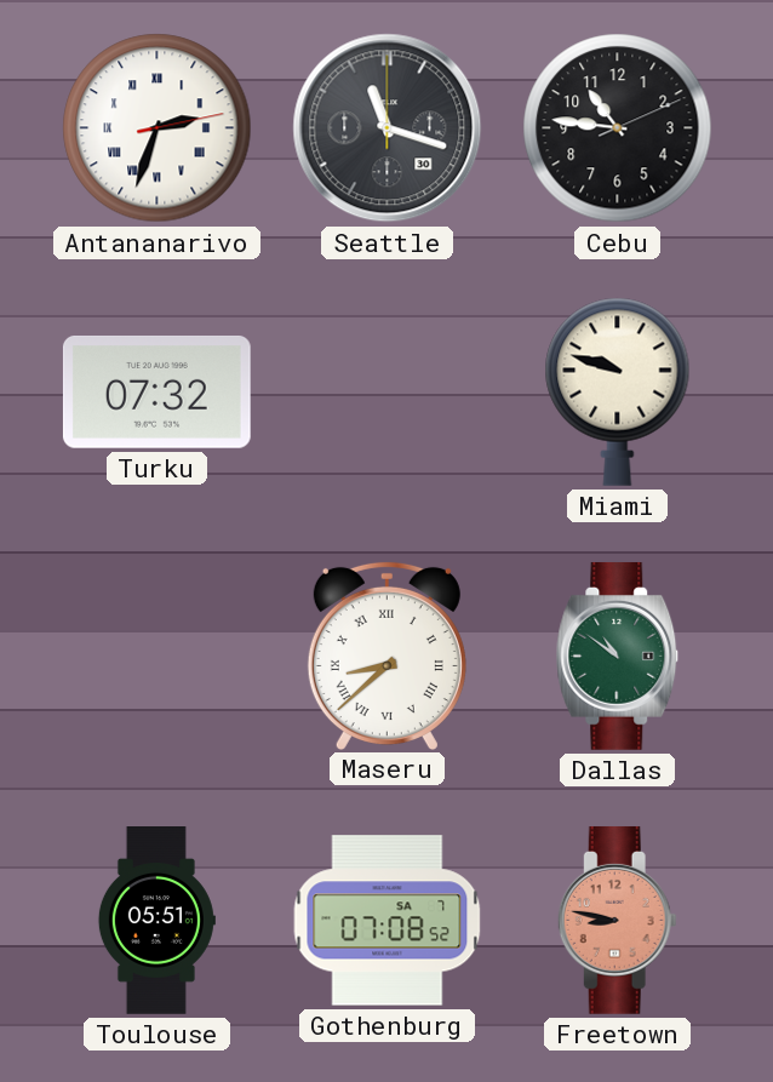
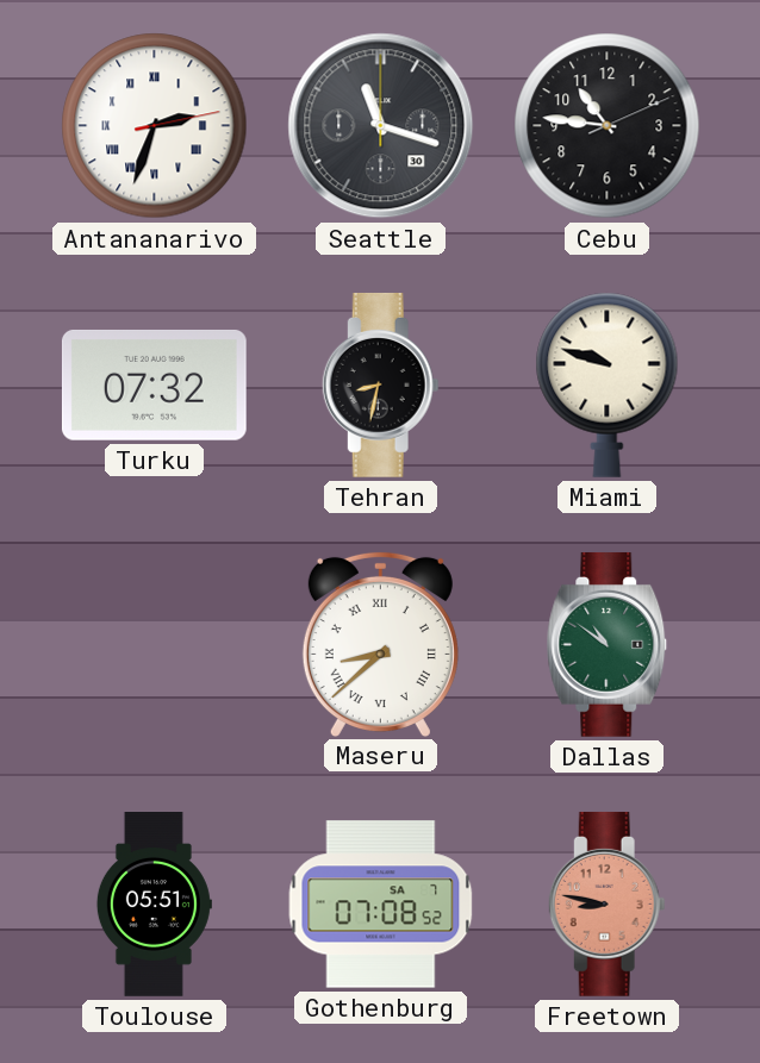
Tehran: none -> 8:32 (380, 384)
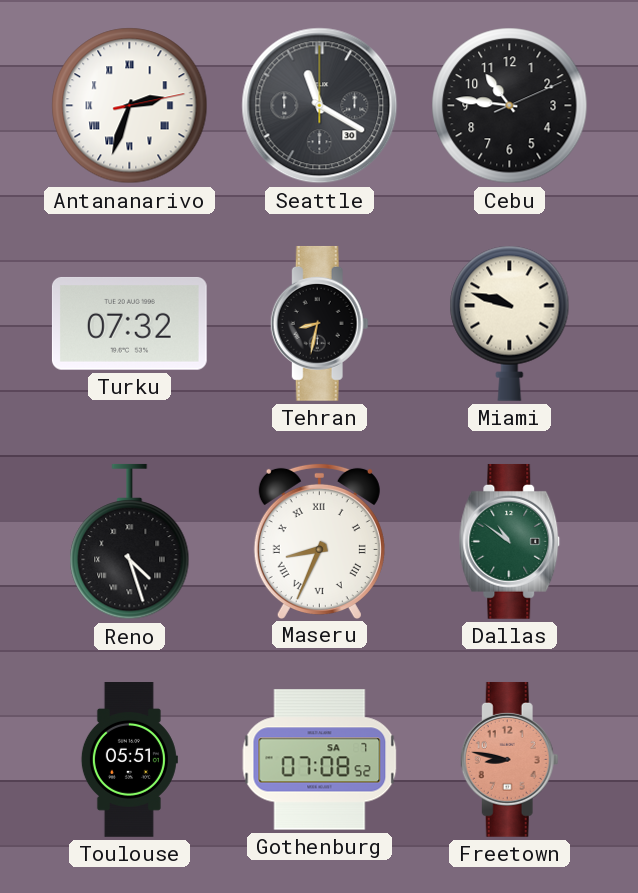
Seattle: 11:18 -> 11:20 (320, 106)
Reno: none -> 4:27 (130, 542)
Maseru: 8:38 -> 8:34 (319, 541)
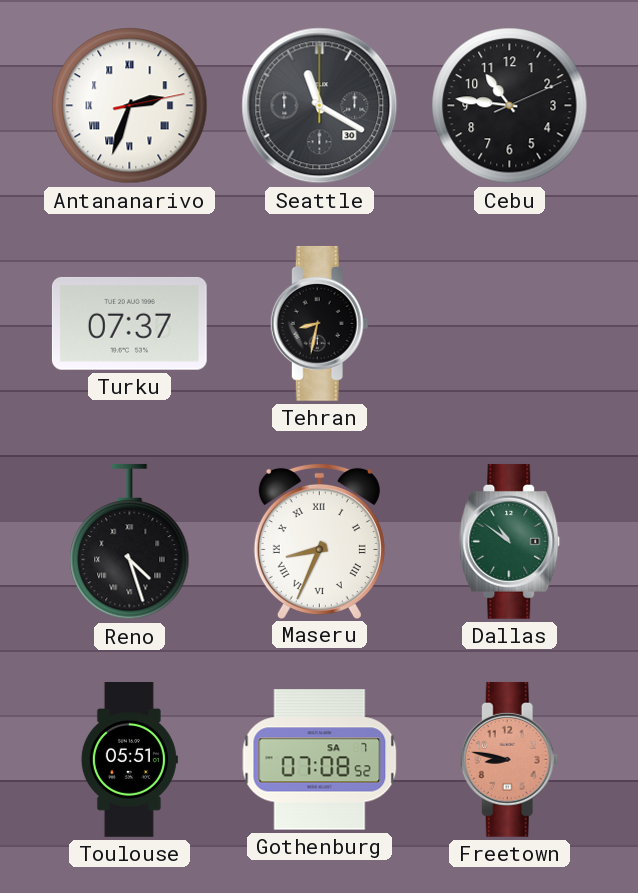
Turku: 07:32 -> 07:37 (129, 323)
Miami: 9:48 -> none (510, 323)
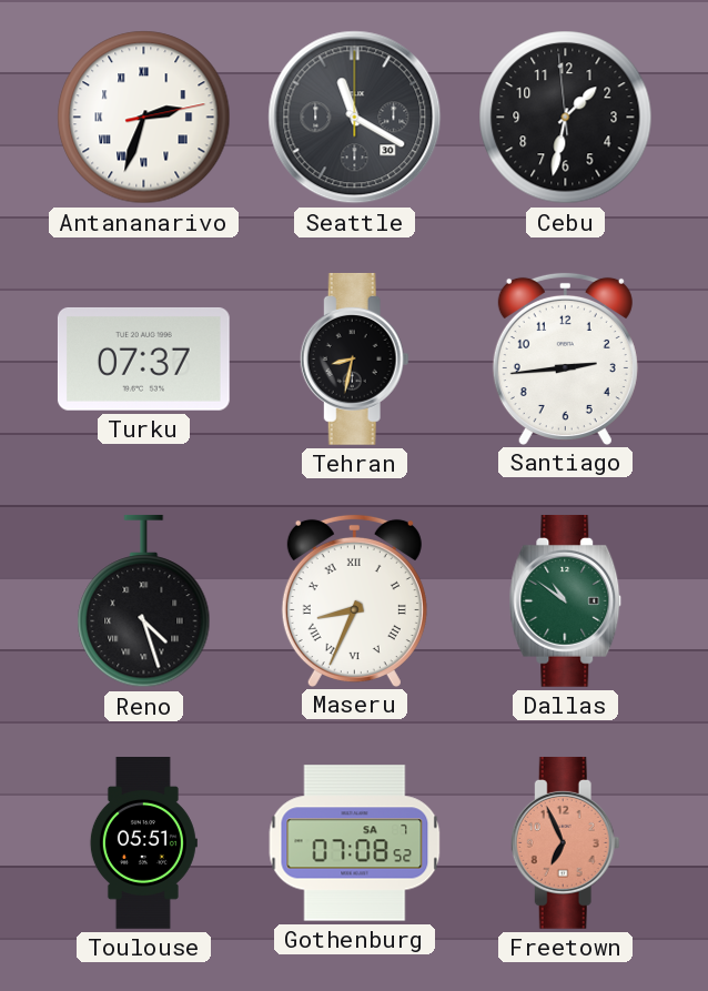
Cebu: 10:46 -> 1:31 (566, 118)
Santiago: none -> 2:44 (565, 358)
Freetown: 8:47 -> 6:56 (565, 842)
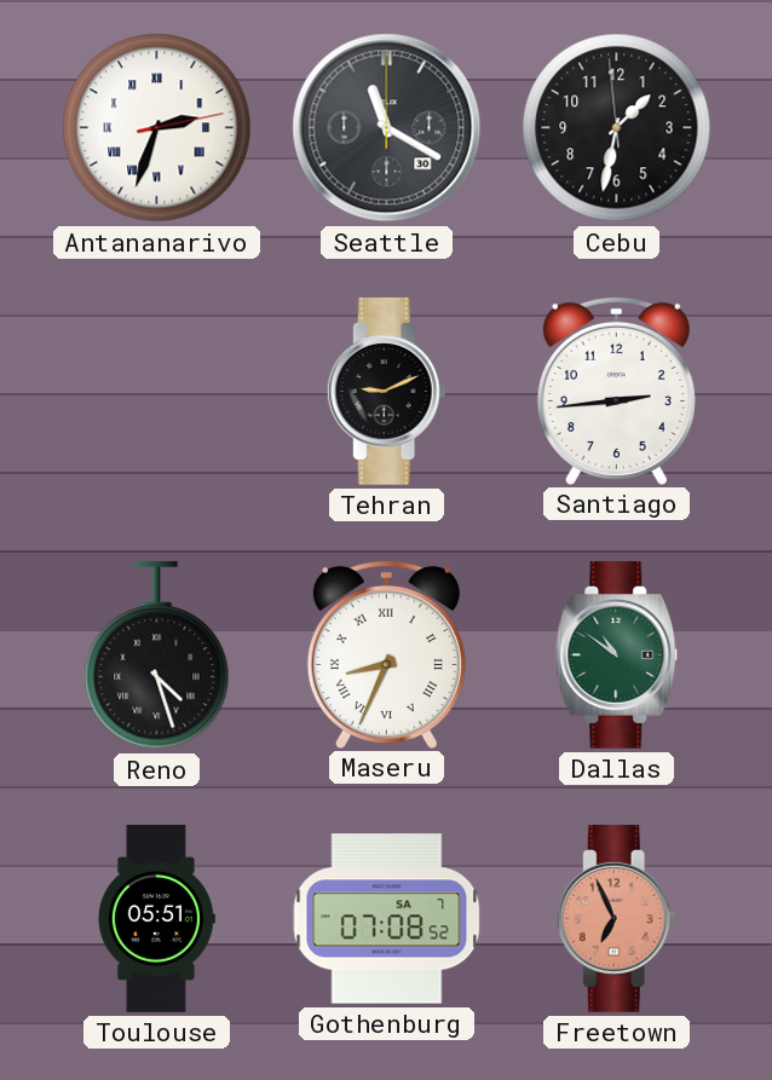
Turku: 07:37 -> none (143, 358)
Tehran: 8:32 -> 9:11 (386, 391)
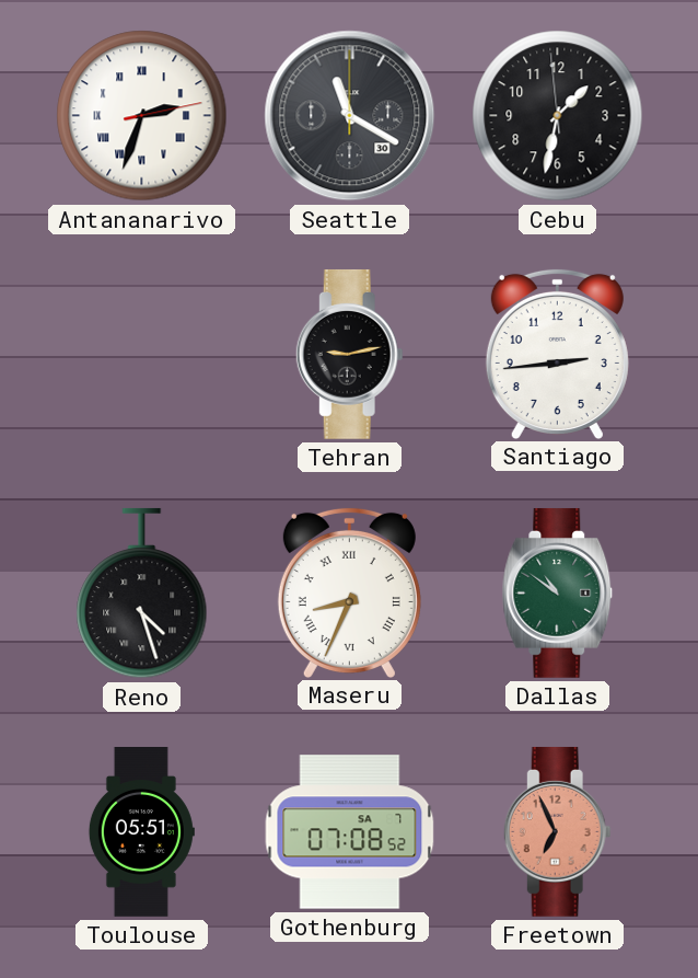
Tehran: 9:11 -> 9:13 (349, 354)
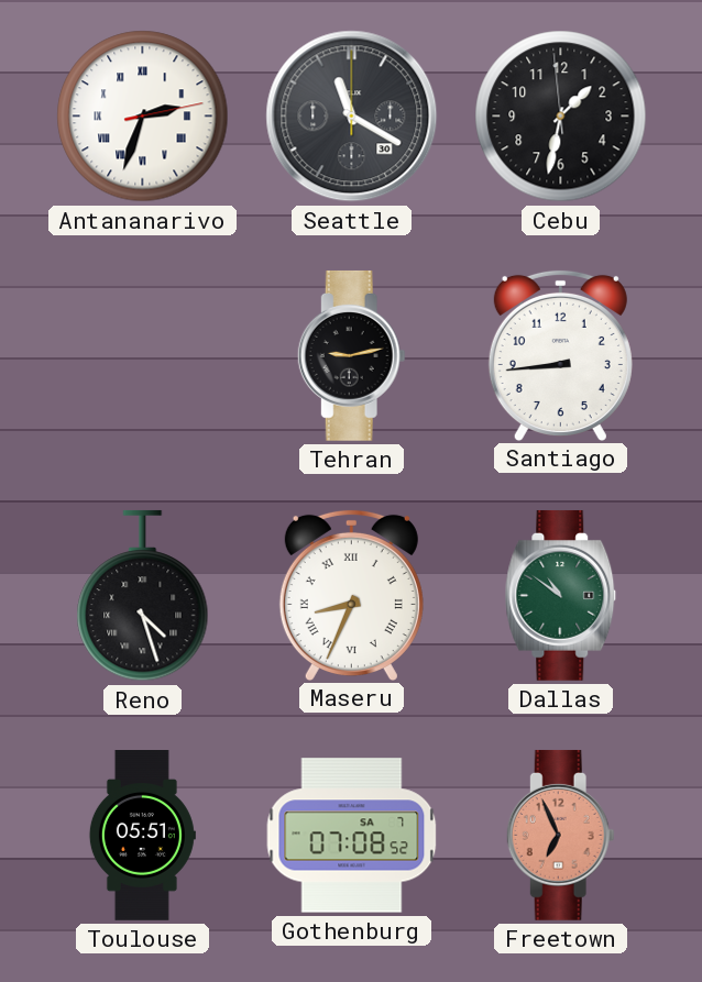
Santiago: 2:44 -> 8:44 (560, 355)
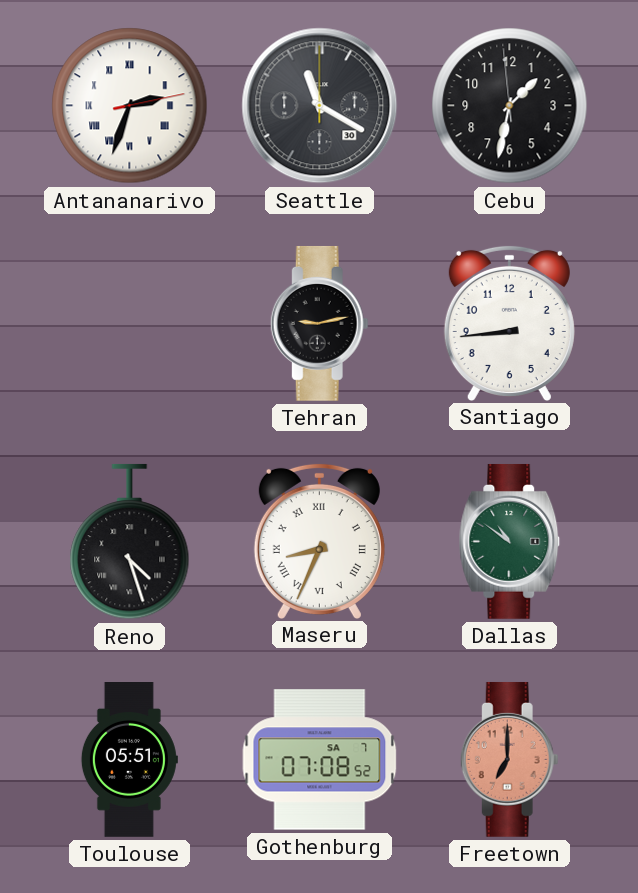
Freetown: 6:56 -> 7:00 (509, 759)
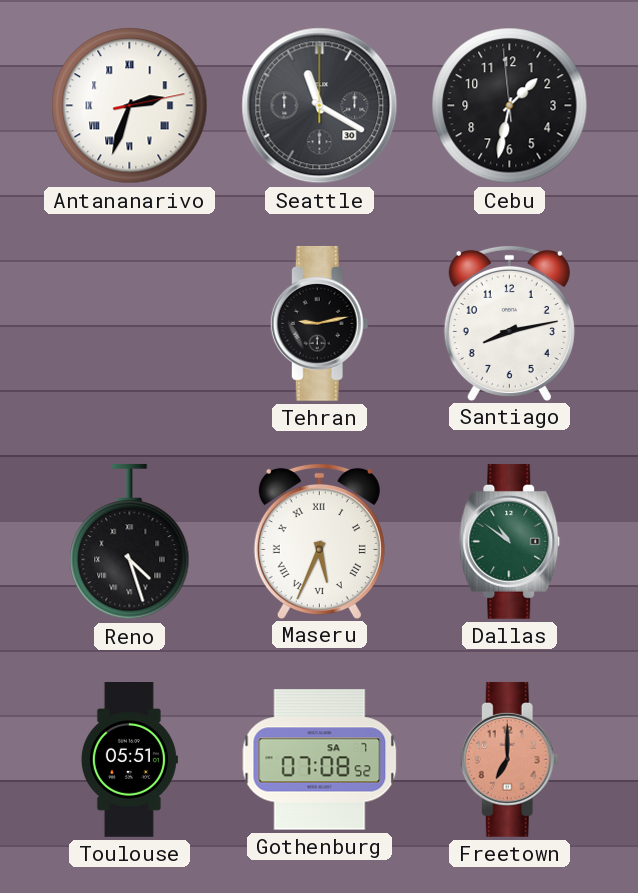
Santiago: 8:44 -> 8:13 (509, 323)
Maseru: 8:34 -> 5:34 (319, 541)
